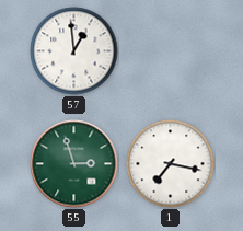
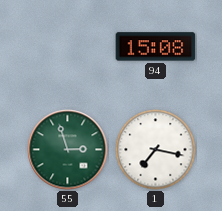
57: 12:59 -> none (74, 51)
94: none -> 15:08 (156, 47)
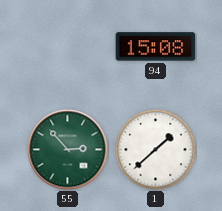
55: 2:57 -> 2:53 (68, 150)
1: 7:17 -> 1:38 (156, 150)
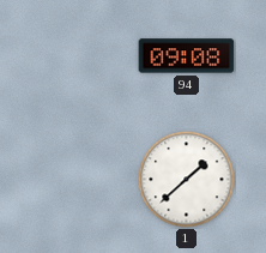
94: 15:08 -> 09:08 (187, 56)
55: 2:53 -> none (68, 150)
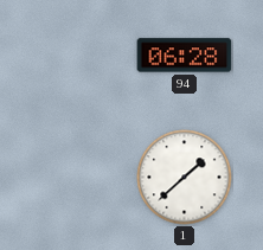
94: 09:08 -> 06:28 (185, 56)
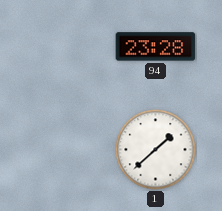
94: 06:28 -> 23:28 (156, 47)
